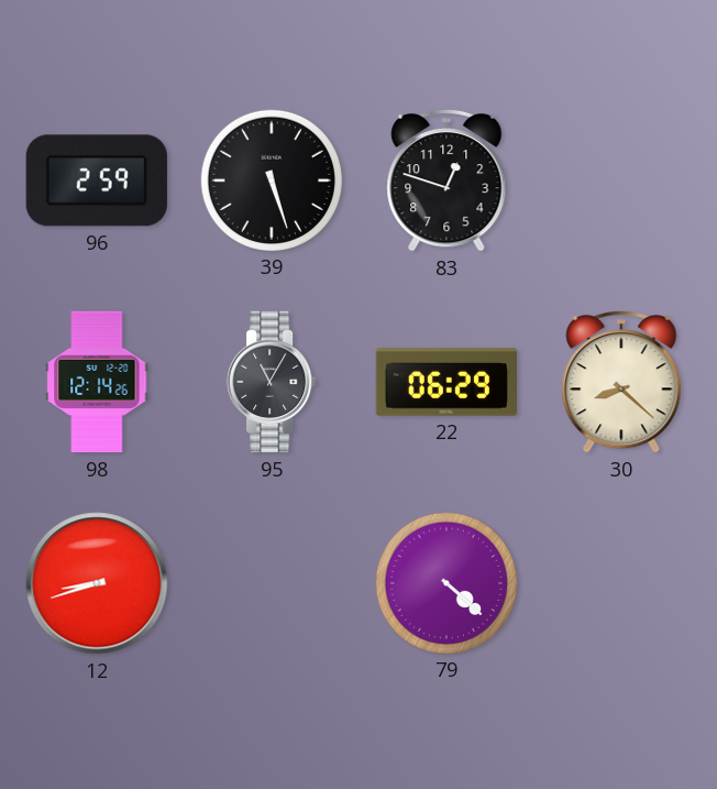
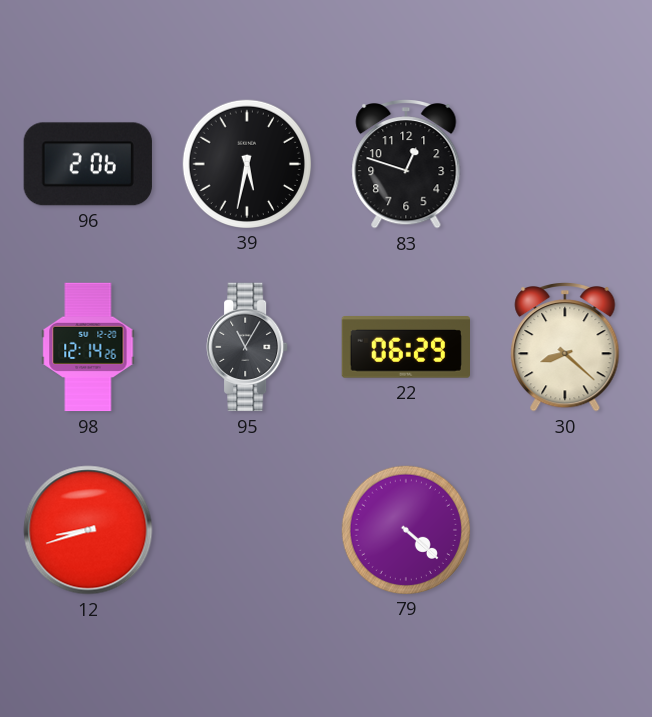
96: 2:59 -> 2:06 (88, 164)
39: 5:27 -> 5:32 (246, 163)
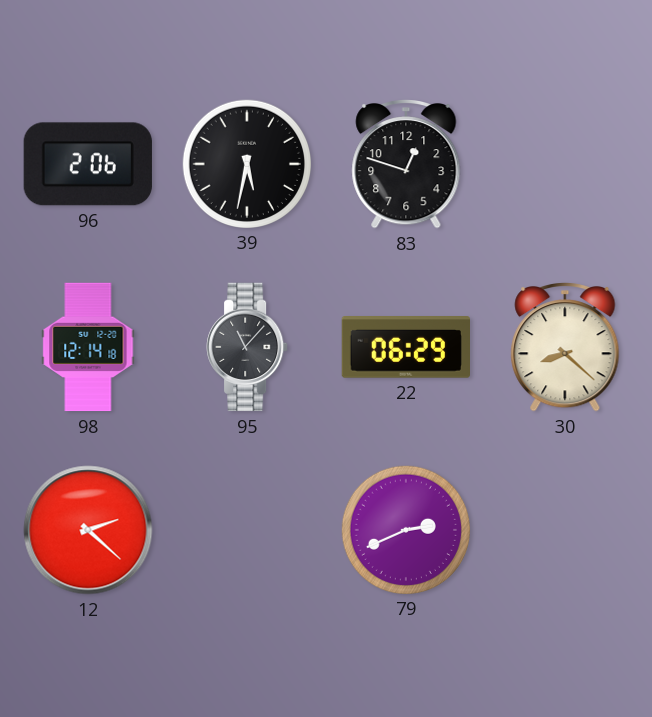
98: 12:14:26 -> 12:14:18 (88, 347)
95: 11:05 -> 11:07 (247, 347)
12: 8:42 -> 2:22 (88, 530)
79: 4:22 -> 2:41 (405, 529)
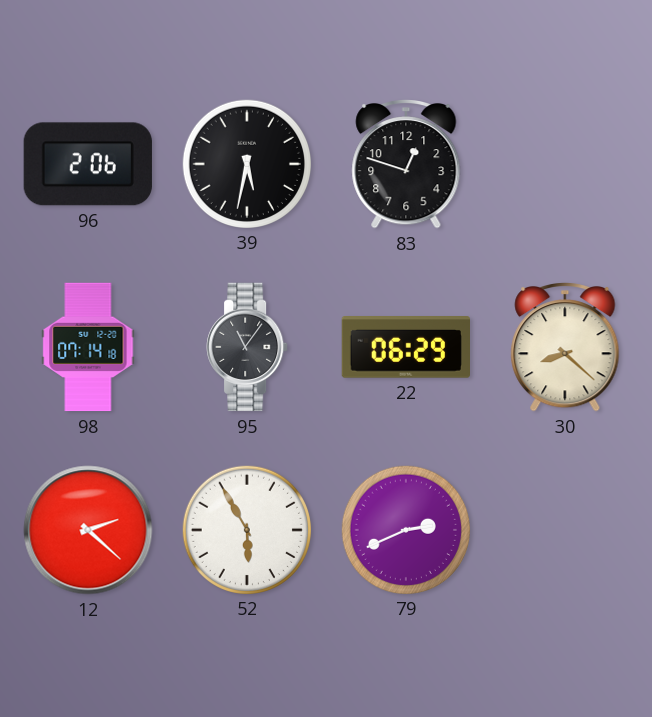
98: 12:14 -> 07:14 (88, 347)
95: 11:07 -> 11:06 (247, 347)
52: none -> 5:55 (246, 529)
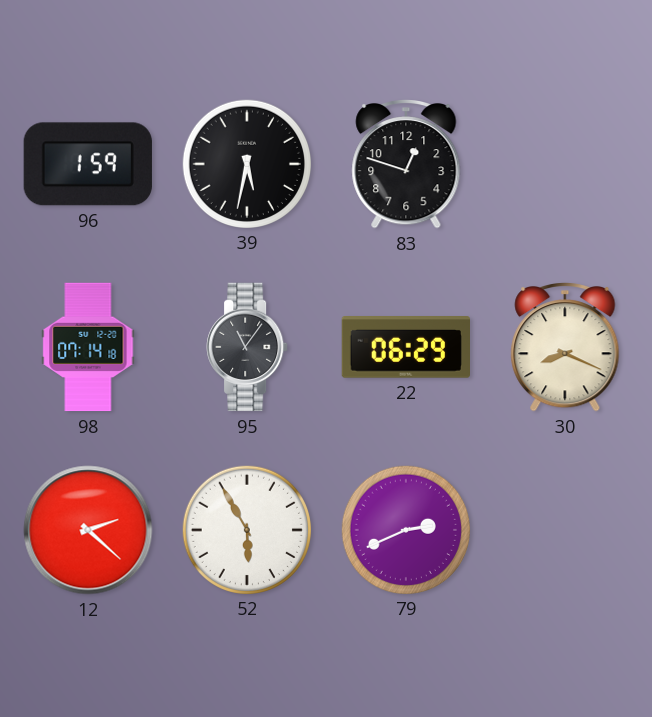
96: 2:06 -> 1:59 (88, 164)
30: 8:22 -> 8:19 (565, 348)
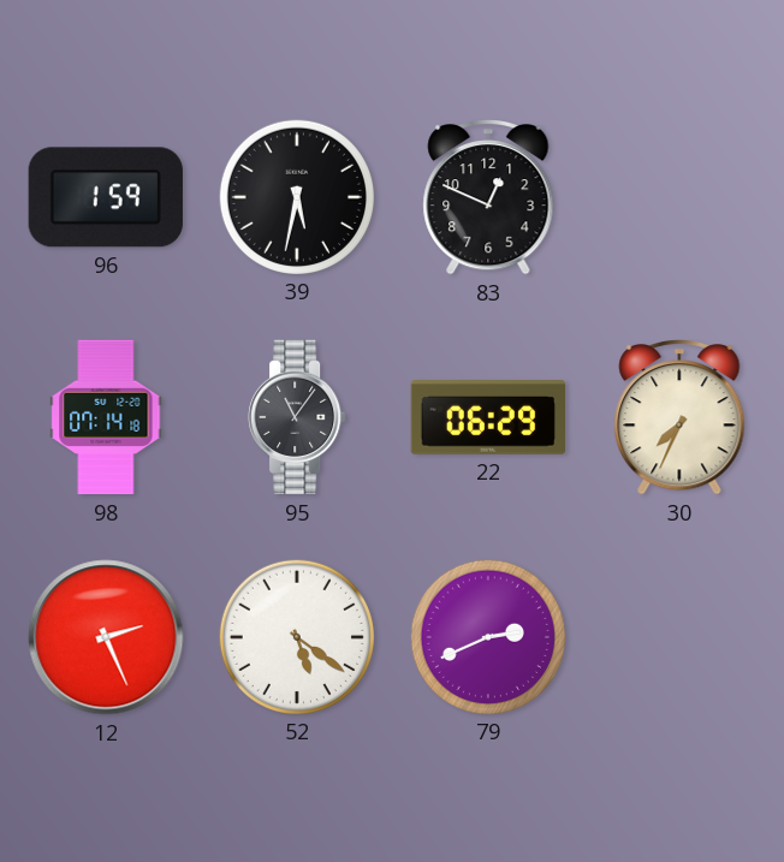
83: 12:48 -> 12:49 (488, 198)
30: 8:19 -> 7:34 (679, 418)
12: 2:22 -> 2:26 (106, 637)
52: 5:55 -> 5:21 (296, 636)
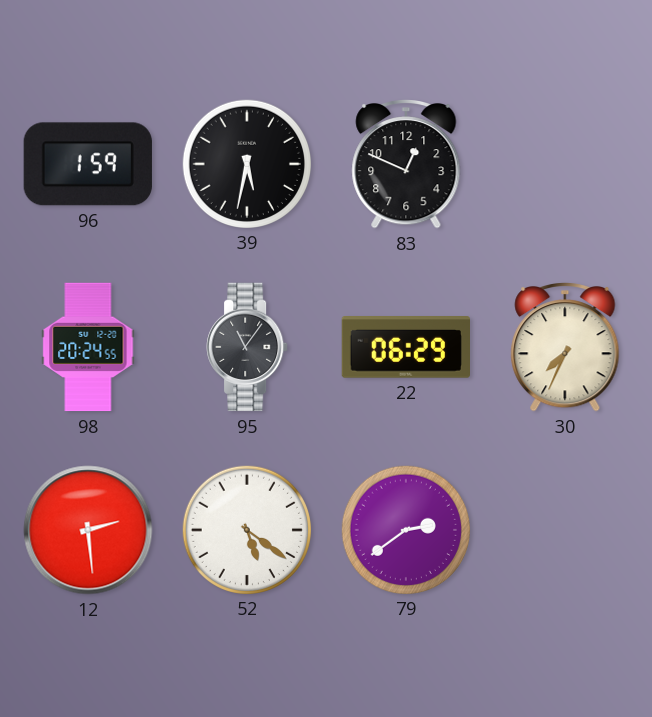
98: 07:14 -> 20:24 (88, 347)
12: 2:26 -> 2:29 (88, 530)
79: 2:41 -> 2:39 (405, 529)
